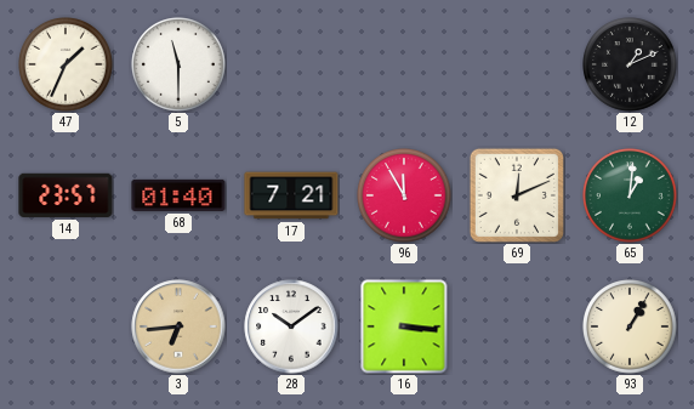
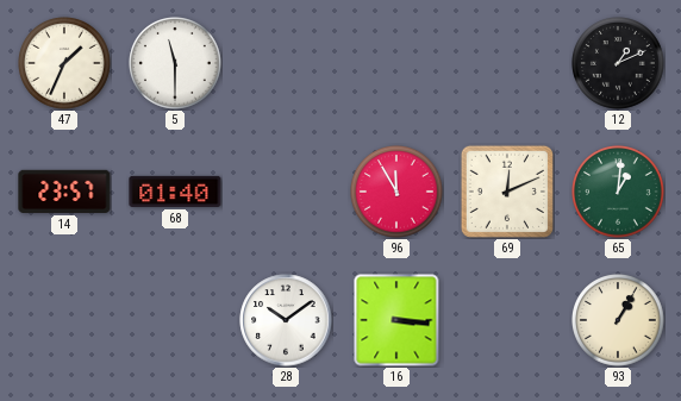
17: 7:21 -> none (291, 195)
3: 6:44 -> none (178, 326)
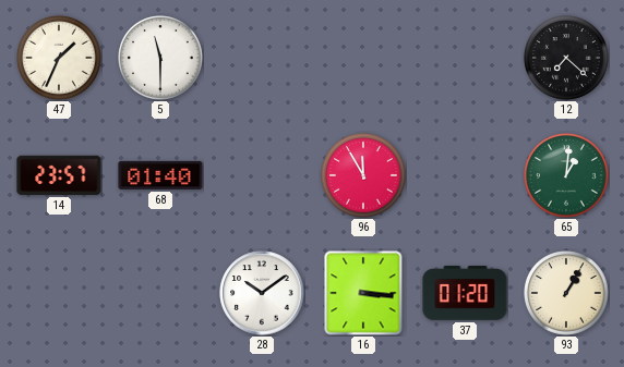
12: 1:11 -> 7:22 (567, 59)
69: 12:11 -> none (507, 192)
37: none -> 01:20 (465, 294)
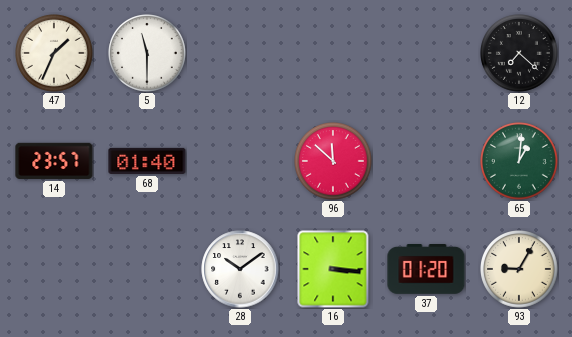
96: 11:55 -> 11:52 (334, 162)
93: 1:05 -> 9:05 (520, 270)
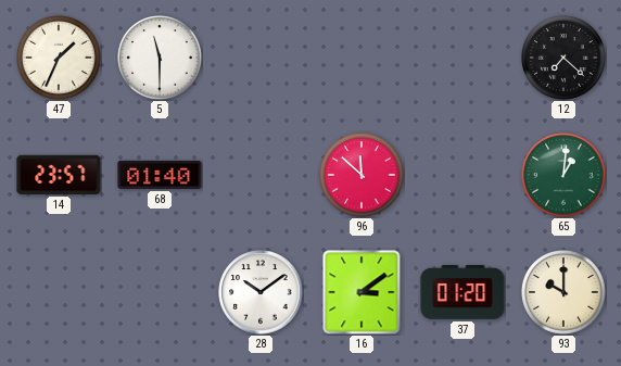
16: 3:16 -> 3:09 (362, 292)
93: 9:05 -> 10:00 (565, 293)
